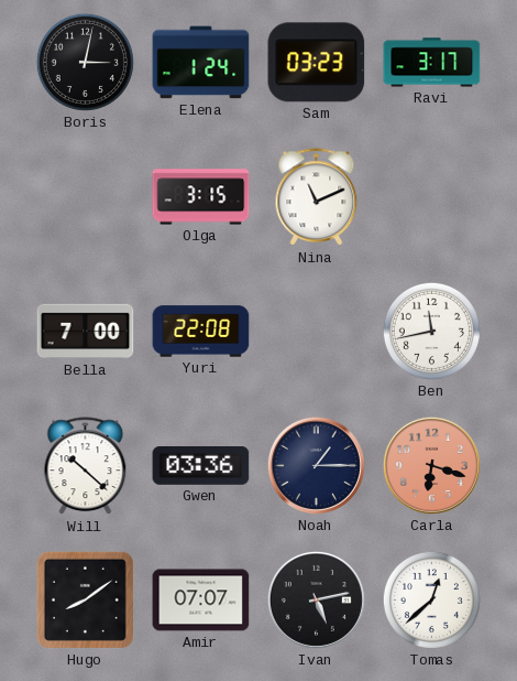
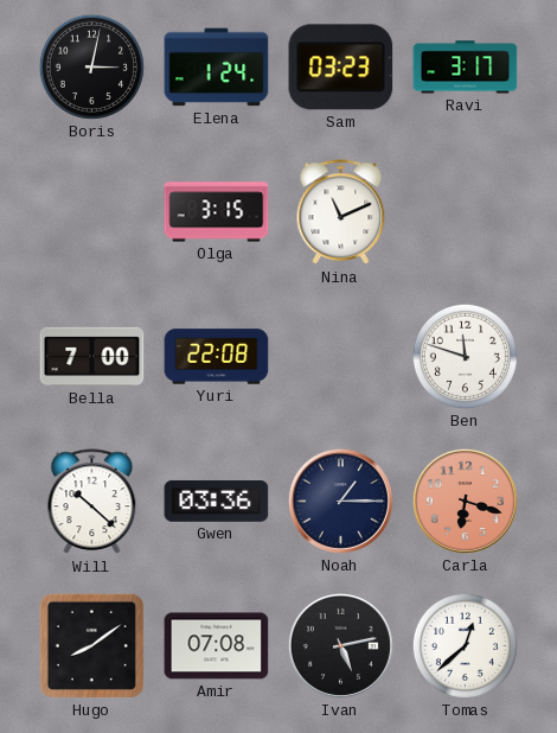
Ben: 11:43 -> 11:48 (465, 356)
Amir: 07:07 -> 07:08 (217, 646)
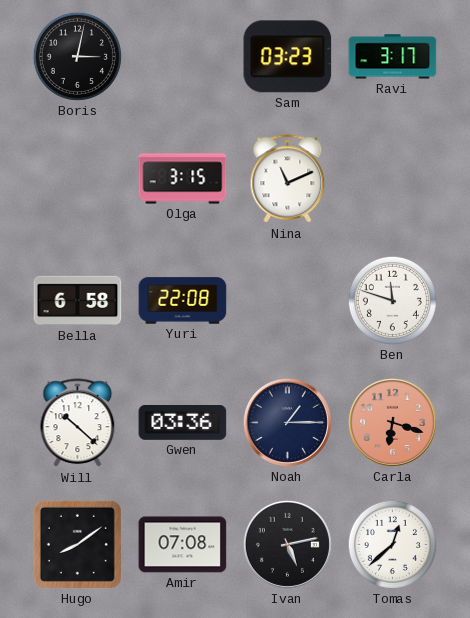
Elena: 1:24 -> none (217, 68)
Bella: 7:00 -> 6:58 (78, 301)
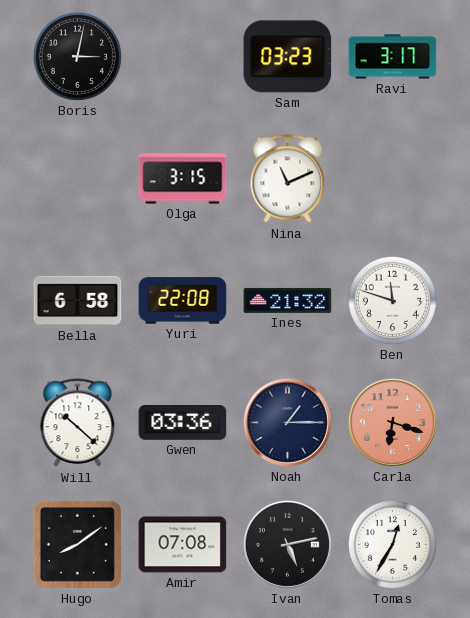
Ines: none -> 21:32 (288, 300)
Tomas: 12:38 -> 12:35 (392, 544)
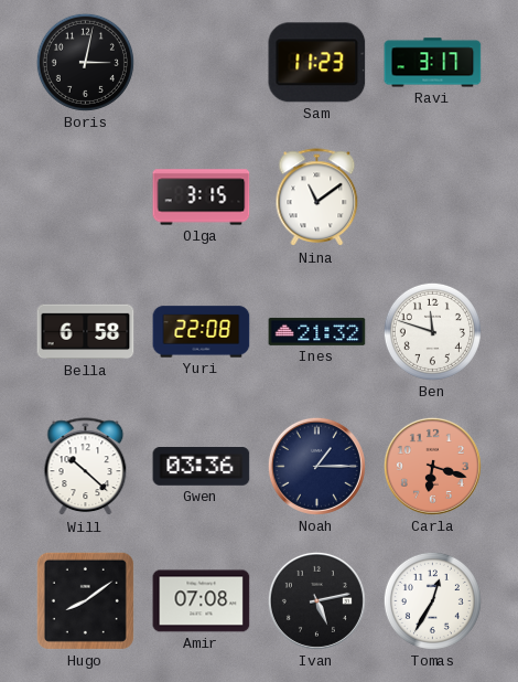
Sam: 03:23 -> 11:23 (317, 63)
Nina: 11:11 -> 11:09 (317, 198)
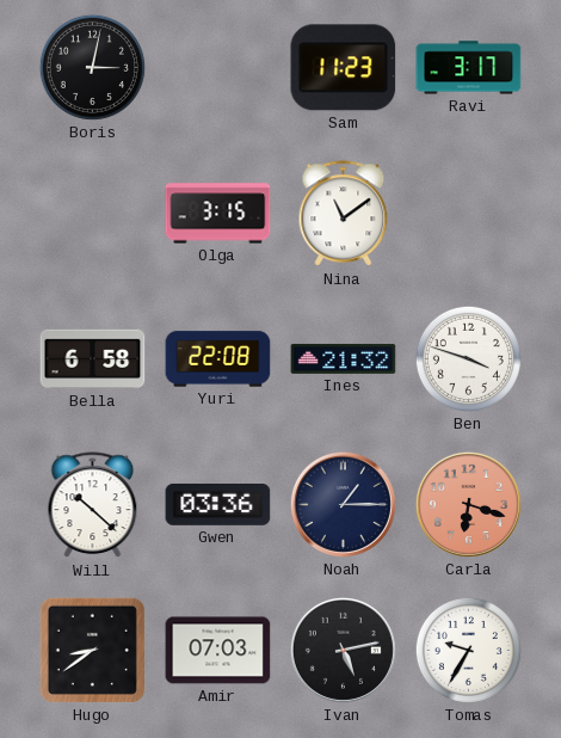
Ben: 11:48 -> 3:48 (468, 358)
Hugo: 8:09 -> 8:39 (92, 650)
Amir: 07:08 -> 07:03 (218, 651)
Tomas: 12:35 -> 9:35 (468, 650)
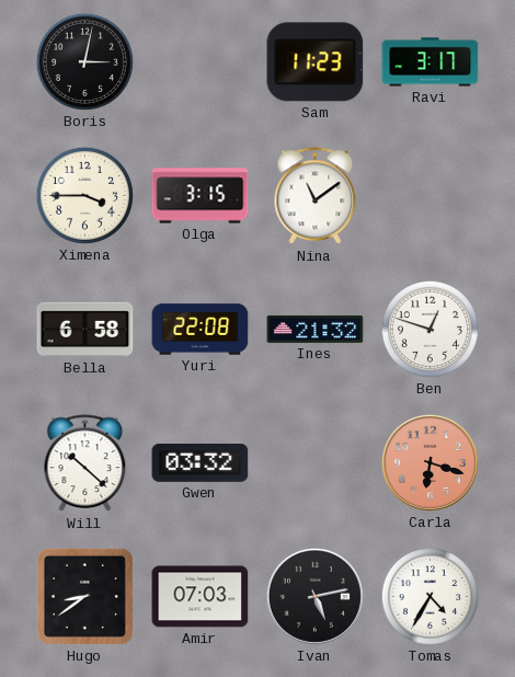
Ximena: none -> 3:45 (84, 195)
Ben: 3:48 -> 12:48 (430, 329)
Gwen: 03:36 -> 03:32 (201, 463)
Noah: 1:15 -> none (343, 504)
Tomas: 9:35 -> 4:35 (430, 596)
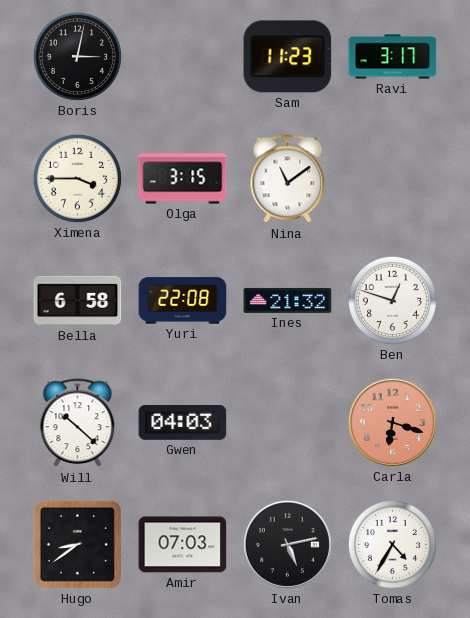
Gwen: 03:32 -> 04:03 (183, 423)
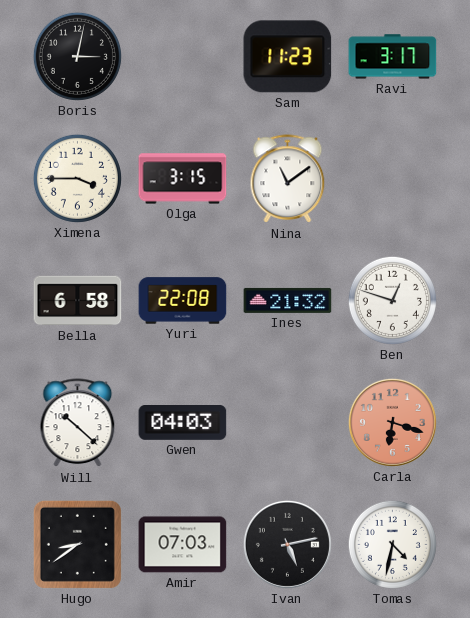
Tomas: 4:35 -> 4:32 (392, 544)
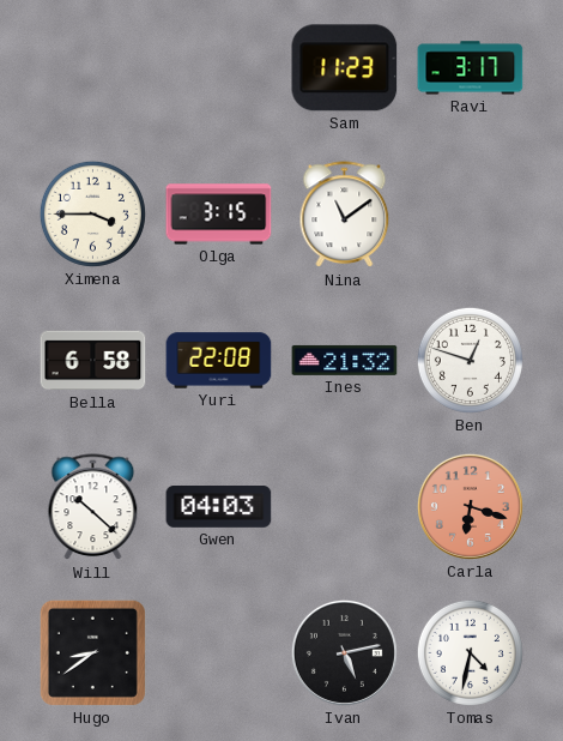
Boris: 3:02 -> none (77, 56)
Amir: 07:03 -> none (183, 545)
